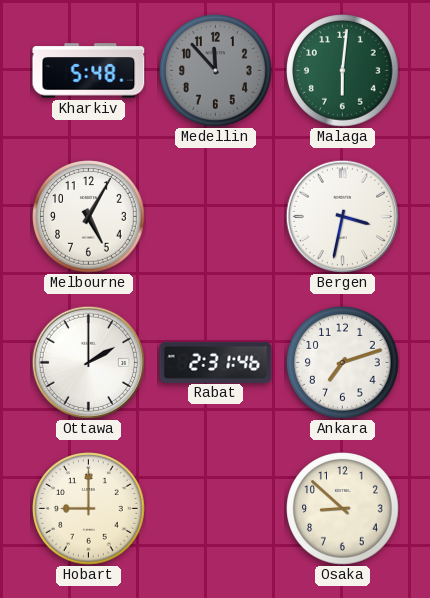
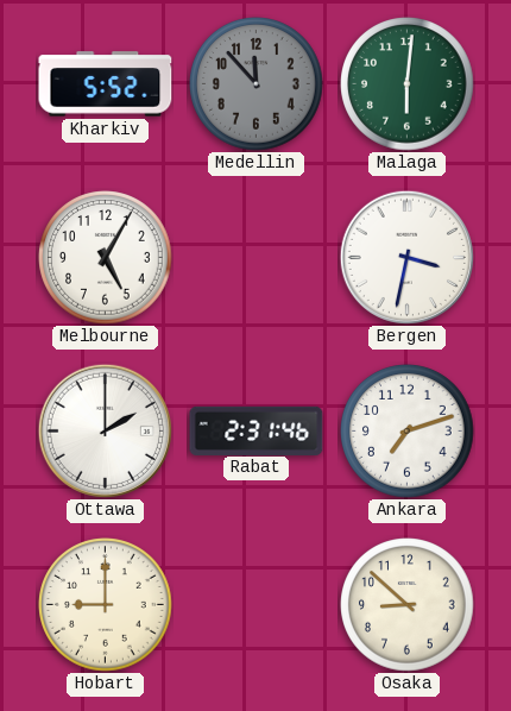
Kharkiv: 5:48 -> 5:52 (106, 84)
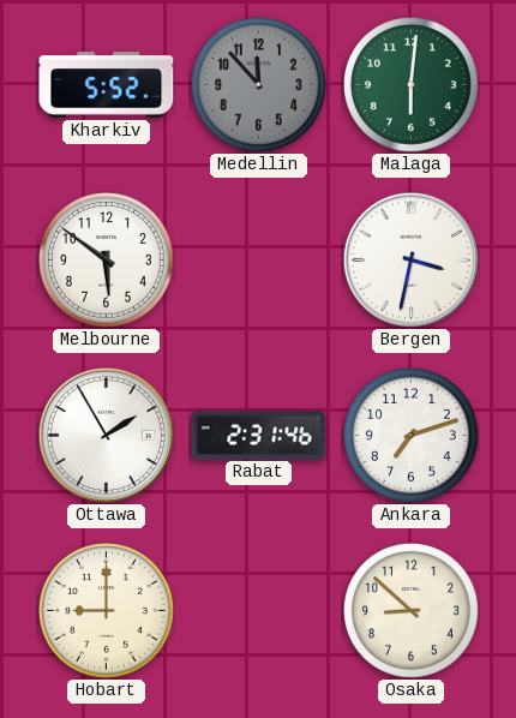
Melbourne: 5:05 -> 5:51 (107, 261)
Ottawa: 2:00 -> 1:55 (106, 435)
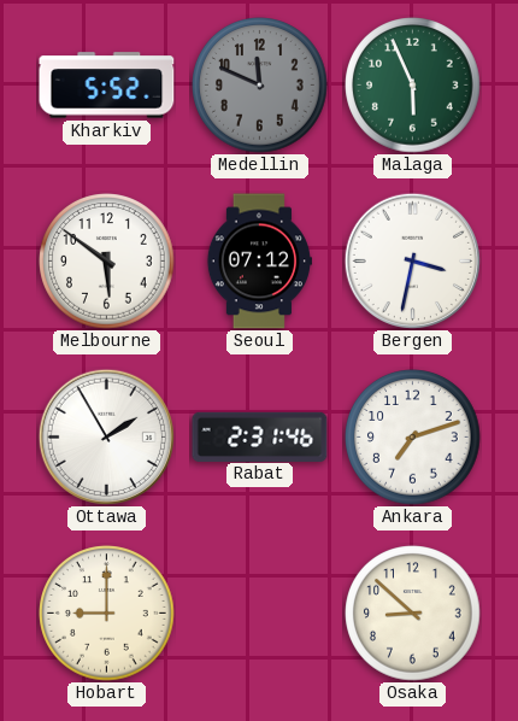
Medellin: 11:53 -> 11:49 (260, 86)
Malaga: 6:01 -> 5:56 (413, 86)
Seoul: none -> 07:12 (259, 262)
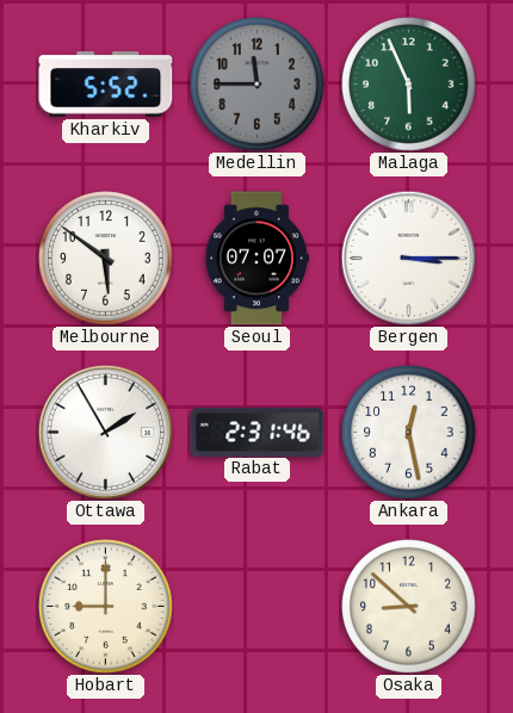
Medellin: 11:49 -> 11:45 (258, 85)
Seoul: 07:12 -> 07:07 (256, 259)
Bergen: 3:32 -> 3:15 (408, 258)
Ankara: 7:12 -> 12:28 (409, 433)
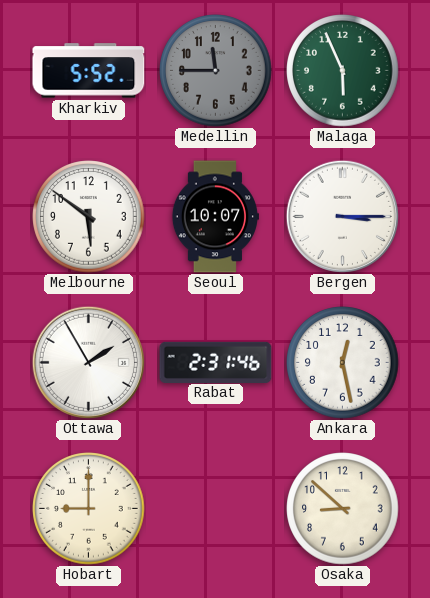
Seoul: 07:07 -> 10:07 (215, 217)
